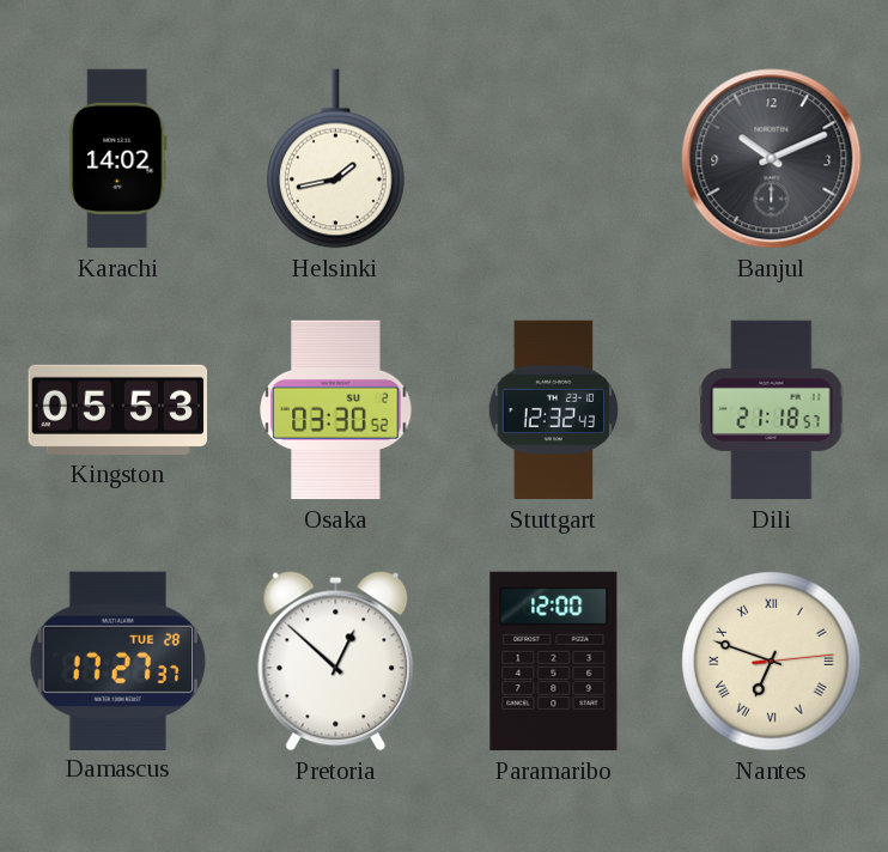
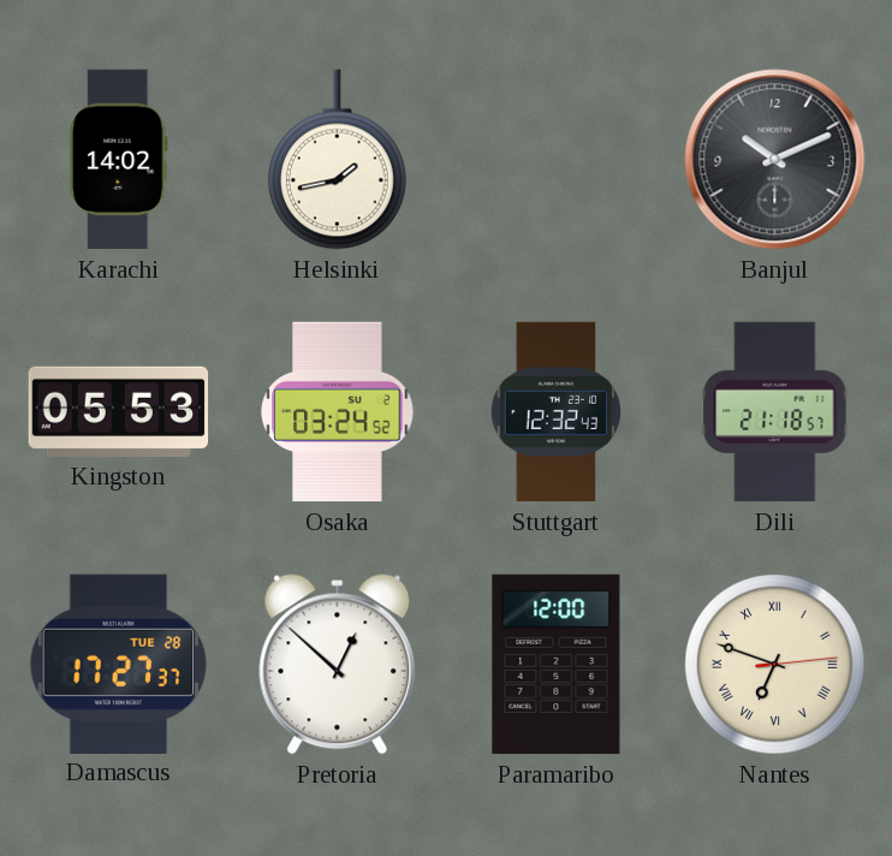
Osaka: 03:30 -> 03:24 (338, 412)
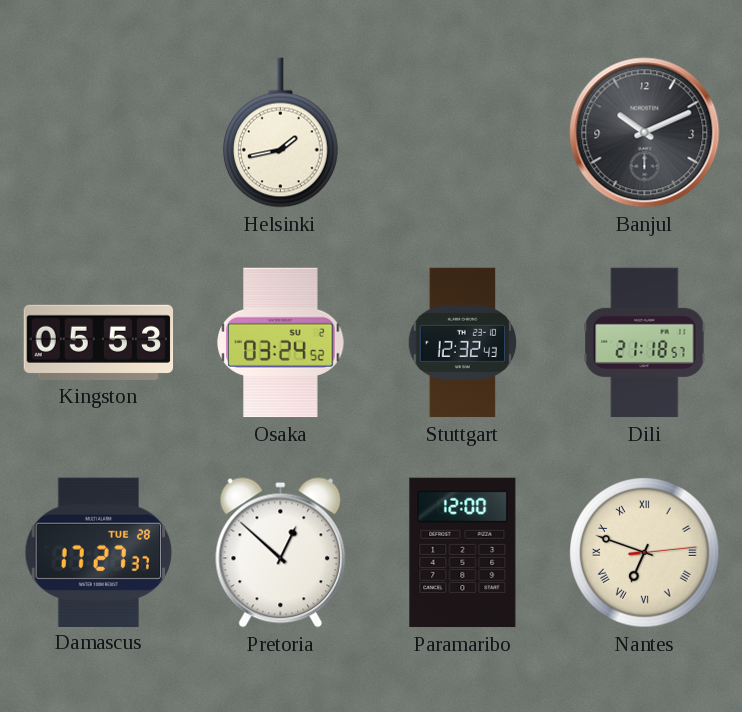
Karachi: 14:02 -> none (119, 160)
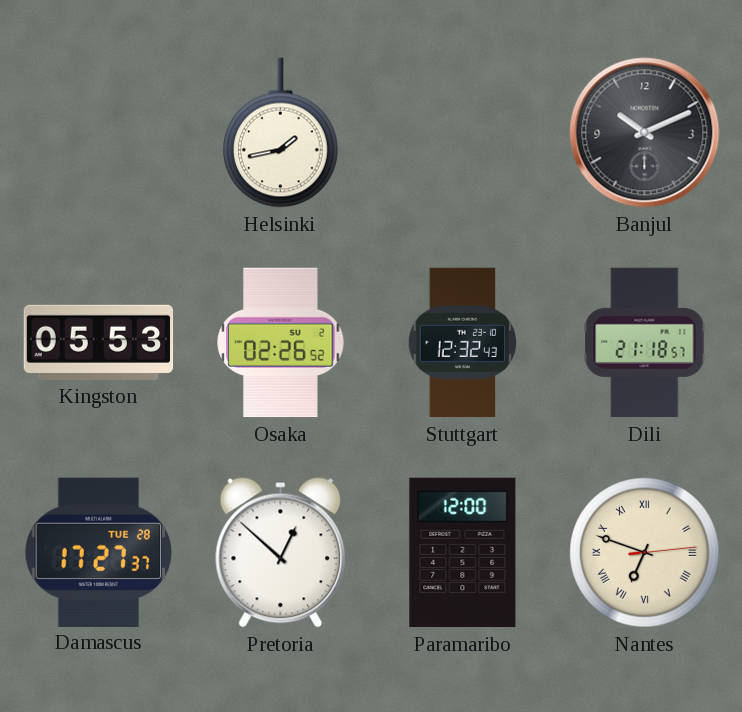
Osaka: 03:24 -> 02:26 (281, 343)
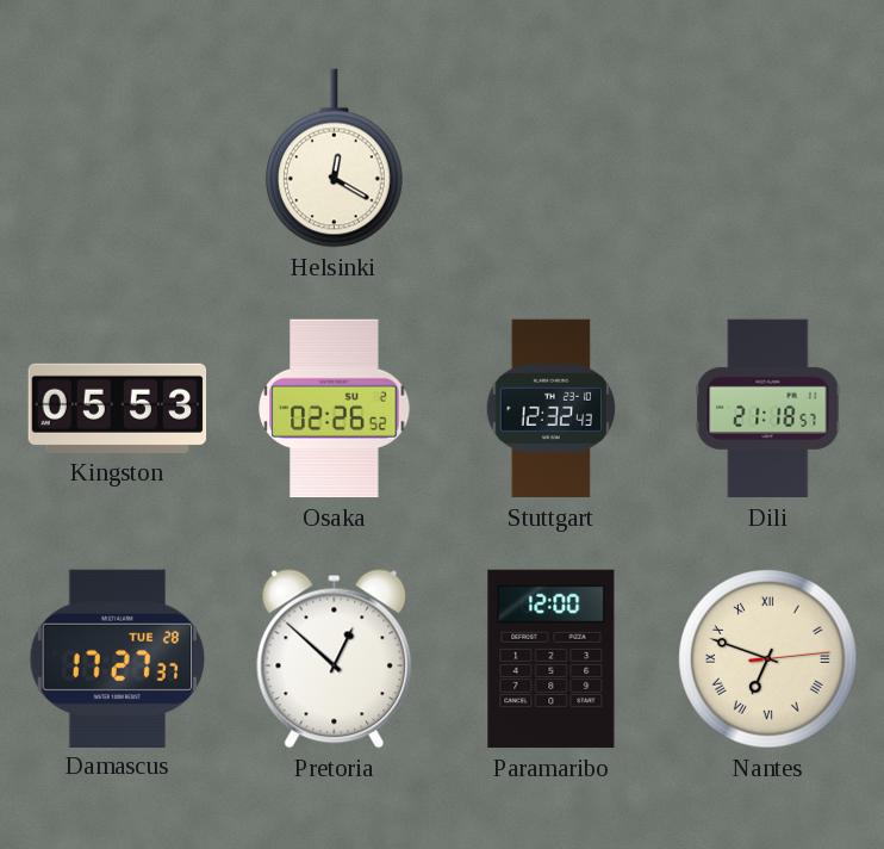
Helsinki: 1:43 -> 12:20 (334, 159)
Banjul: 10:11 -> none (645, 133)
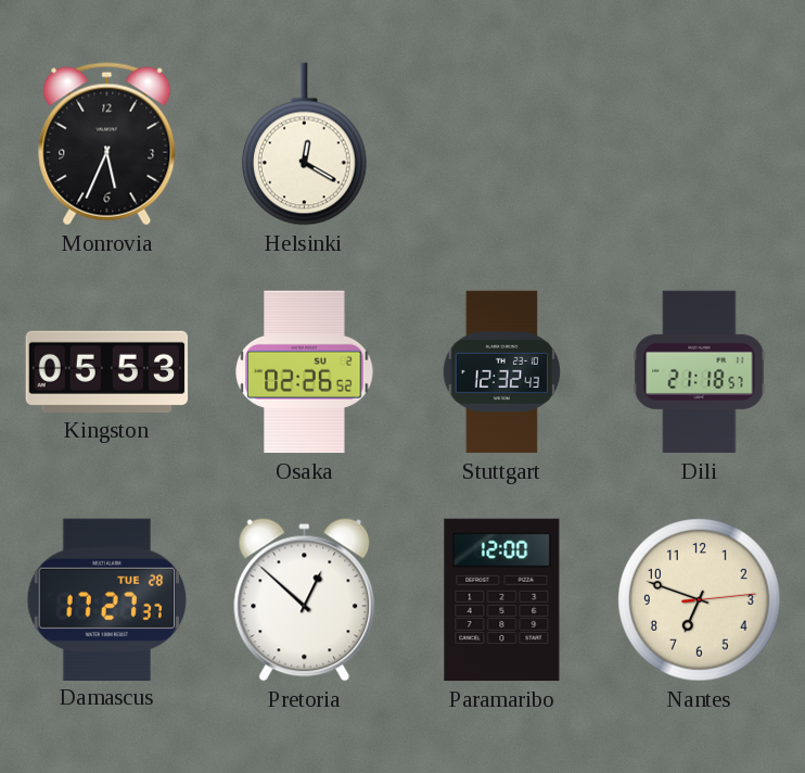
Monrovia: none -> 5:34 (107, 144)
Nantes numerals: Roman -> Arabic (700, 600)
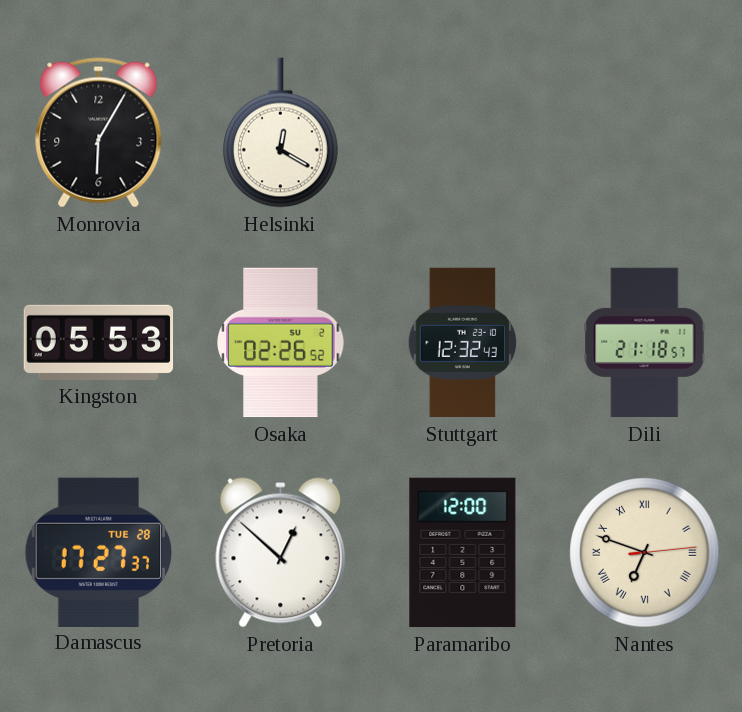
Monrovia: 5:34 -> 6:05 (99, 133)
Nantes numerals: Arabic -> Roman (645, 553)
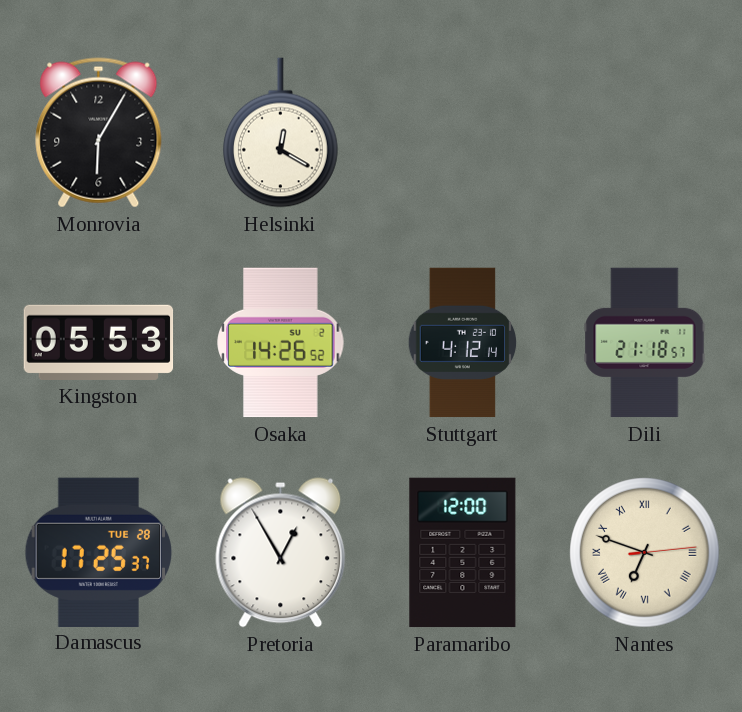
Osaka: 02:26 -> 14:26 (281, 343)
Stuttgart: 12:32 -> 4:12 (463, 343)
Damascus: 17:27 -> 17:25 (99, 552)
Pretoria: 12:52 -> 12:55 (281, 553)
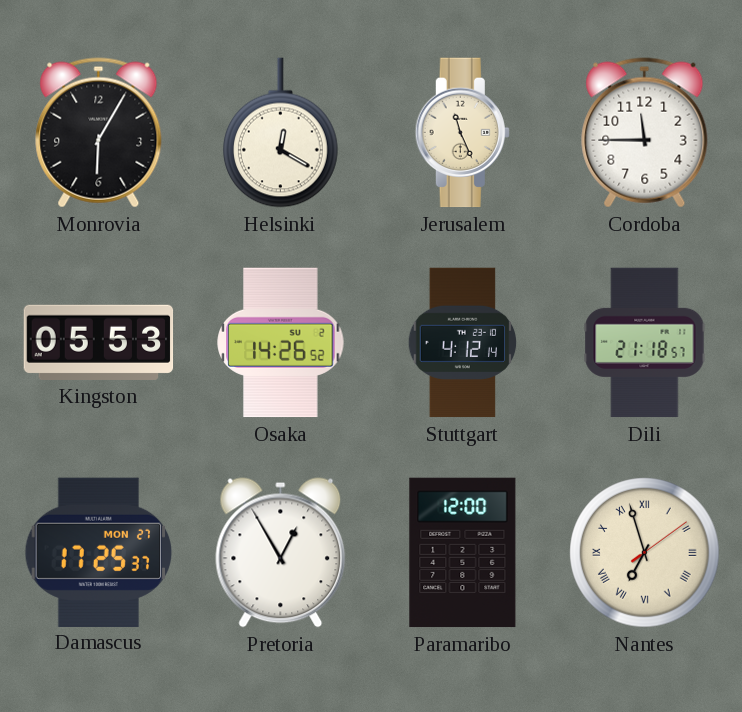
Jerusalem: none -> 11:26 (462, 133)
Cordoba: none -> 11:45 (645, 133)
Damascus date: TUE 28 -> MON 27 (99, 552)
Nantes: 6:48 -> 6:57 (645, 553)
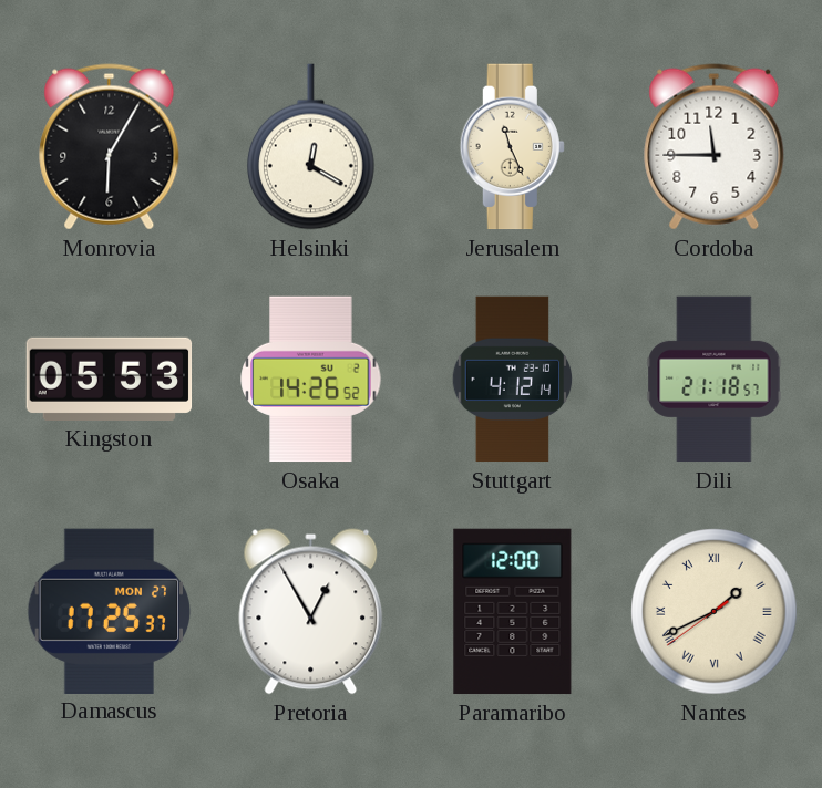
Nantes: 6:57 -> 1:40 (715, 612)
